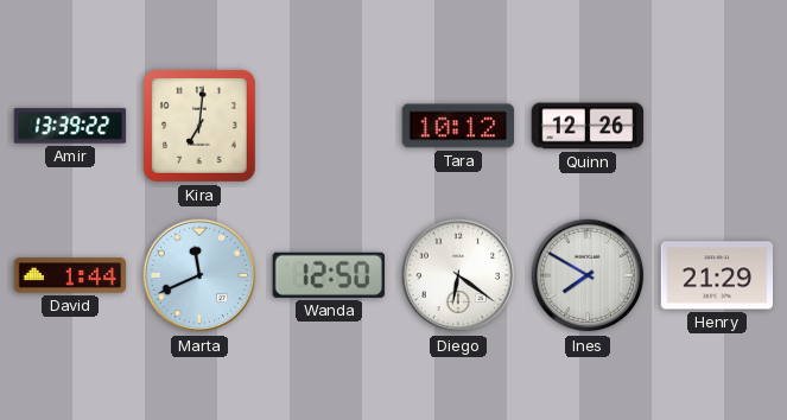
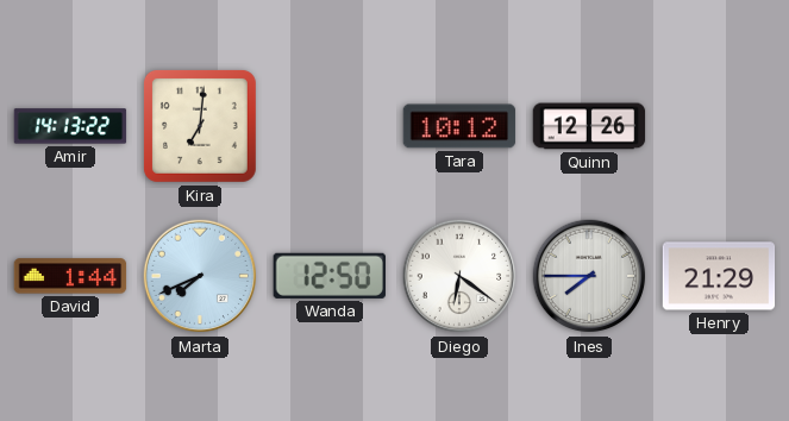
Amir: 13:39 -> 14:13 (70, 126)
Marta: 11:41 -> 7:41 (200, 276)
Ines: 7:50 -> 7:45 (589, 276)
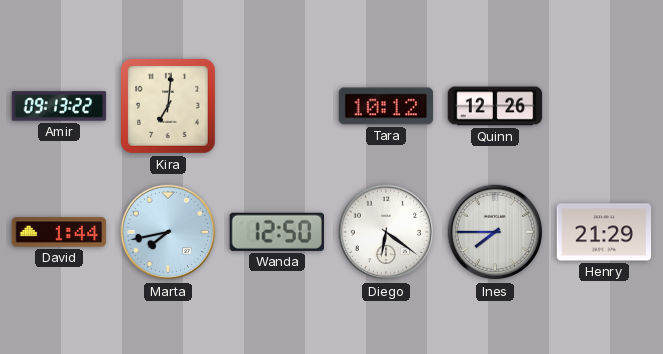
Amir: 14:13 -> 09:13 (59, 106)
Marta: 7:41 -> 7:43 (168, 232)
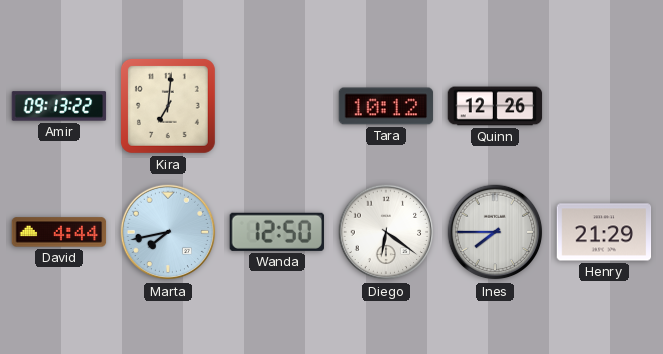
David: 1:44 -> 4:44 (59, 232)
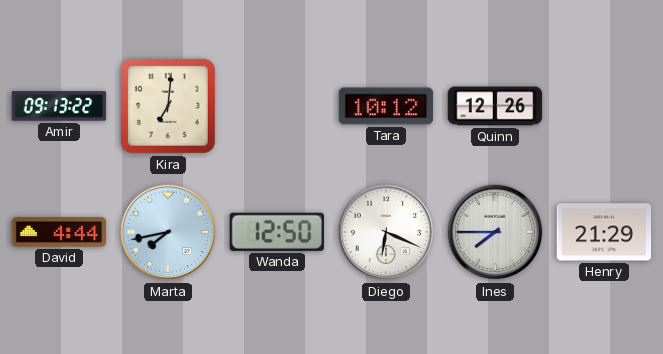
Diego: 6:21 -> 6:19 (386, 232)
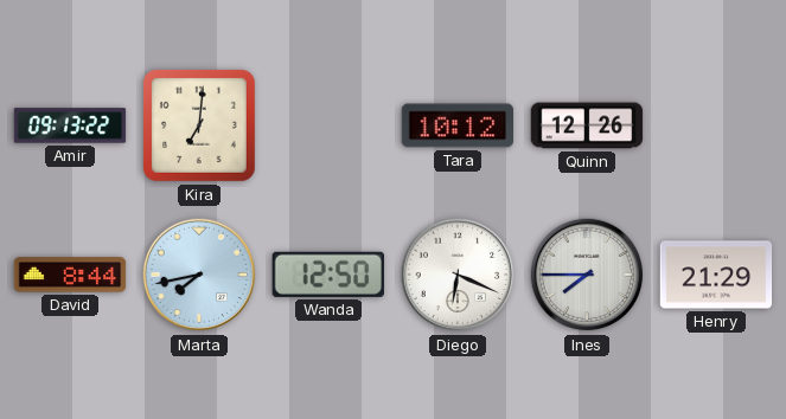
David: 4:44 -> 8:44 (70, 275)
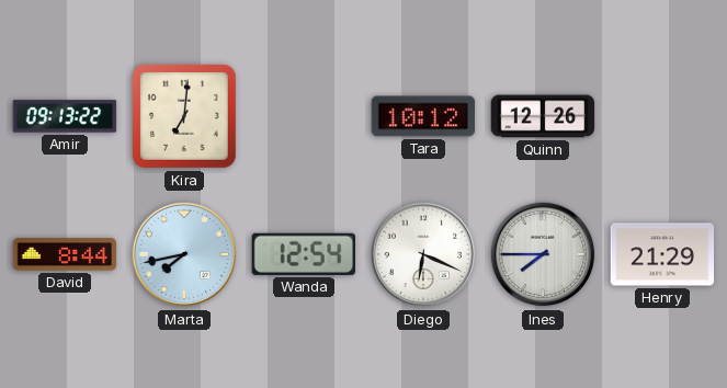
Wanda: 12:50 -> 12:54 (304, 254)
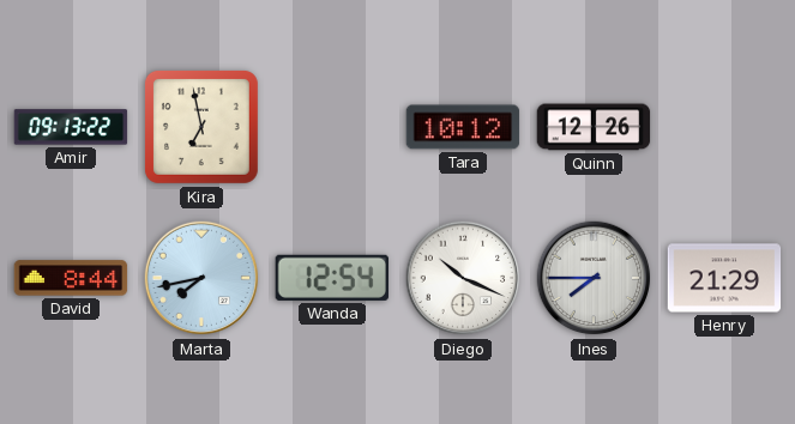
Kira: 7:01 -> 6:58 (201, 127)
Diego: 6:19 -> 10:19 (463, 278)
